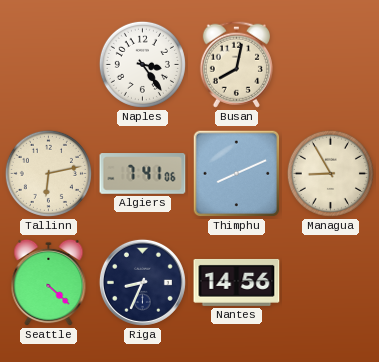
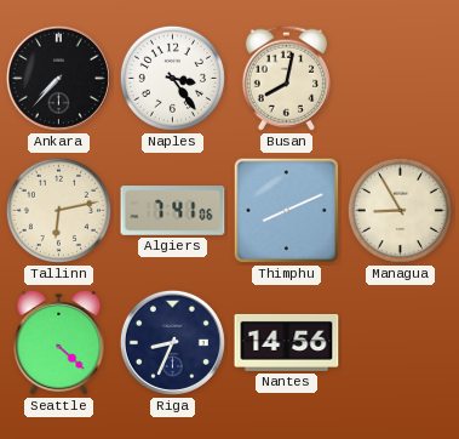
Ankara: none -> 7:37 (58, 78)
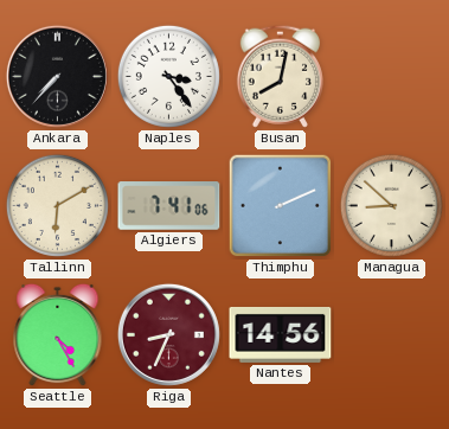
Tallinn: 6:13 -> 6:10 (57, 205)
Thimphu: 8:11 -> 2:11 (281, 206)
Managua: 8:55 -> 8:52 (391, 205)
Seattle: 4:22 -> 4:25 (58, 335)
Riga dial: navy -> burgundy (168, 334)
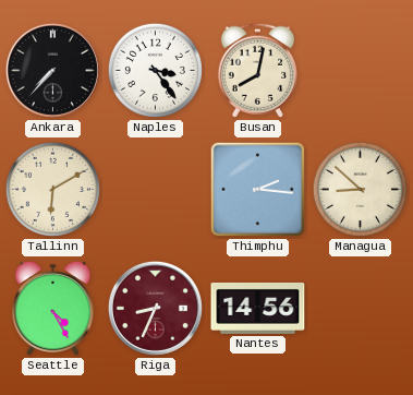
Algiers: 7:41 -> none (169, 206)
Thimphu: 2:11 -> 2:16 (258, 190)
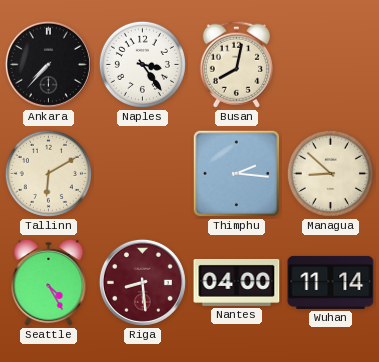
Riga: 8:34 -> 8:29 (142, 282)
Nantes: 14:56 -> 04:00 (237, 282)
Wuhan: none -> 11:14 (331, 282)
